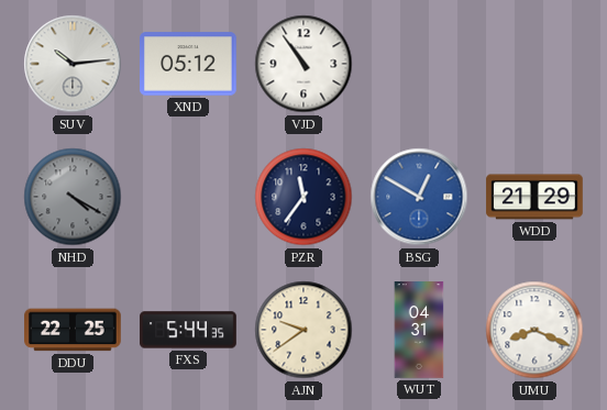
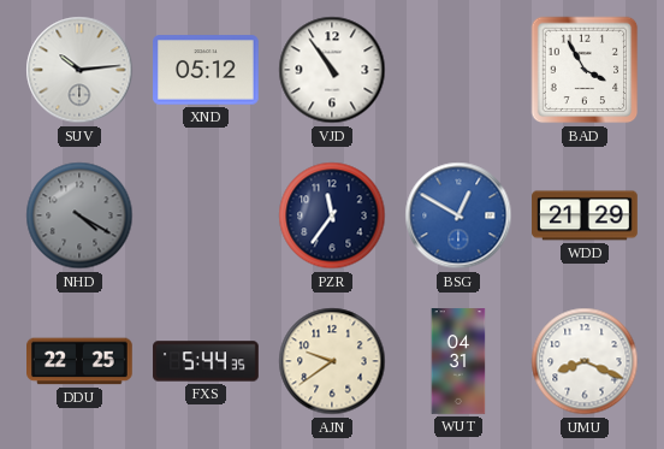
BAD: none -> 3:55 (585, 70)
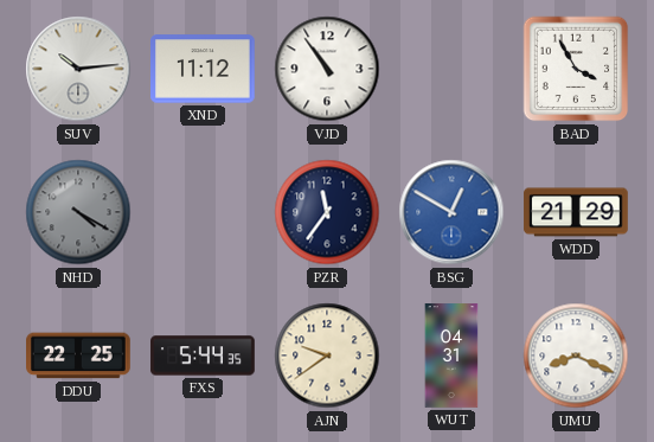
XND: 05:12 -> 11:12 (204, 69)
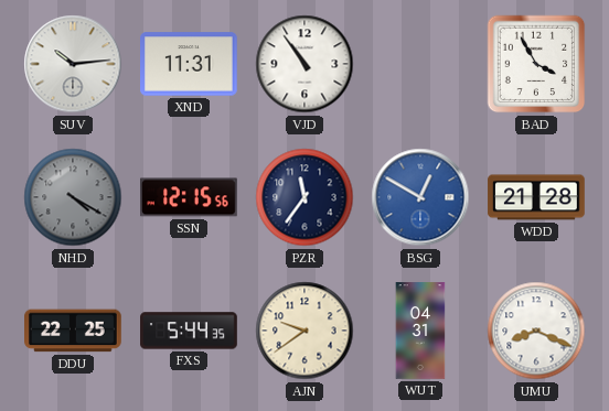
XND: 11:12 -> 11:31 (190, 64)
SSN: none -> 12:15 (189, 197)
WDD: 21:29 -> 21:28 (536, 197)
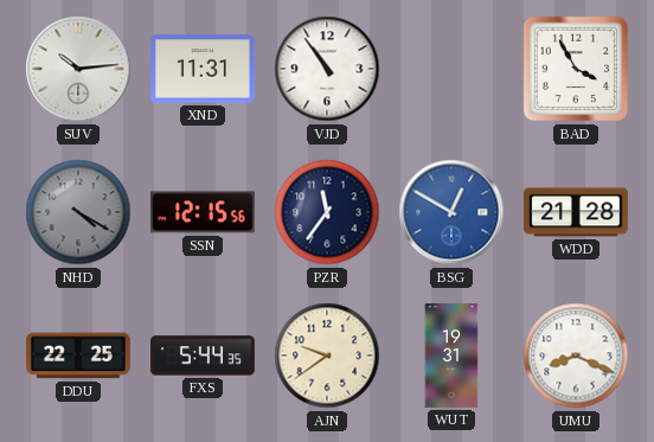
WUT: 04:31 -> 19:31 (451, 355)
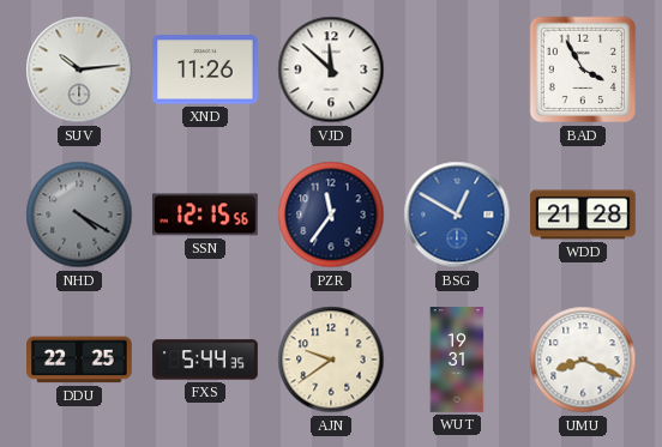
XND: 11:31 -> 11:26 (206, 70)
VJD: 10:54 -> 11:52 (331, 70)
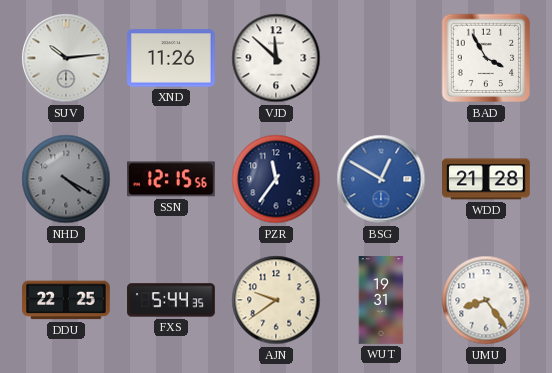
UMU: 8:19 -> 8:24 (486, 300)
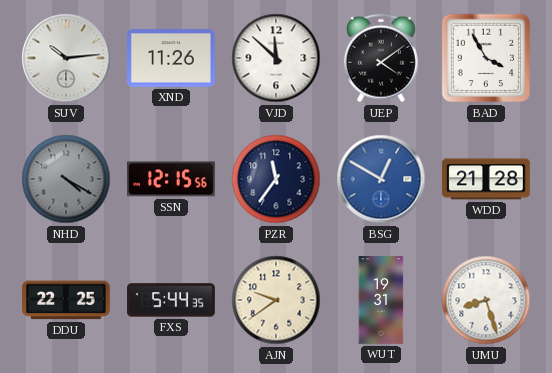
UEP: none -> 4:09 (381, 58)
UMU: 8:24 -> 8:27 (486, 300)
